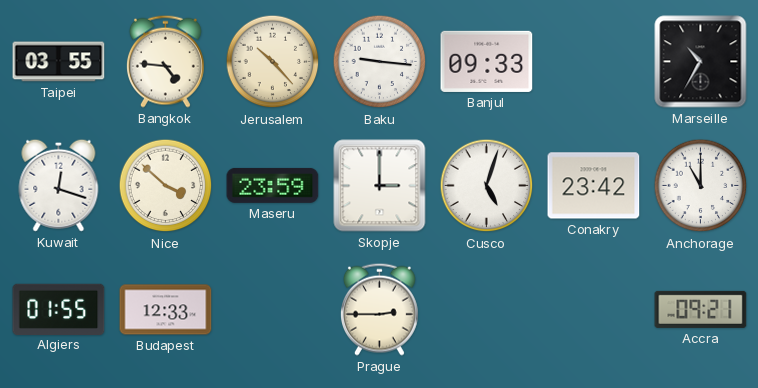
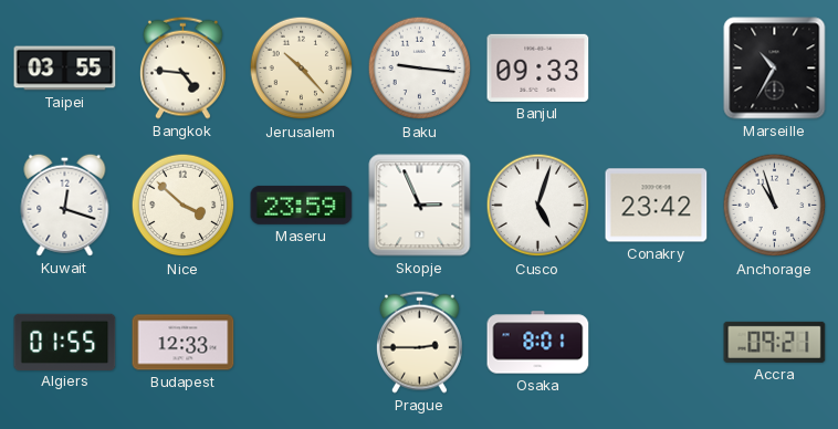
Skopje: 3:00 -> 2:56 (420, 206)
Anchorage: 11:00 -> 10:57 (775, 206)
Osaka: none -> 8:01 (538, 343)
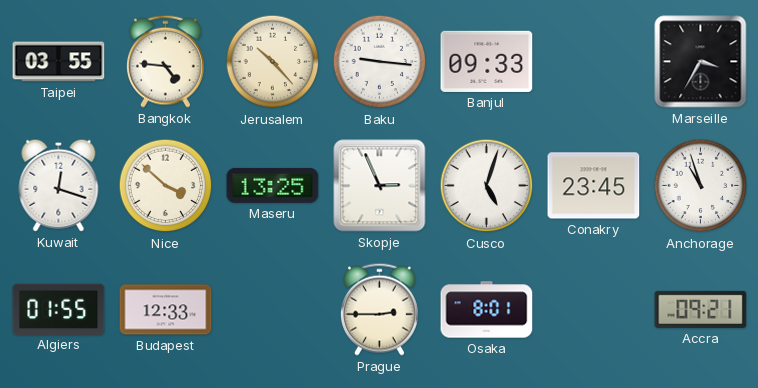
Marseille: 10:35 -> 3:35 (701, 62)
Maseru: 23:59 -> 13:25 (273, 185)
Conakry: 23:42 -> 23:45 (594, 186)
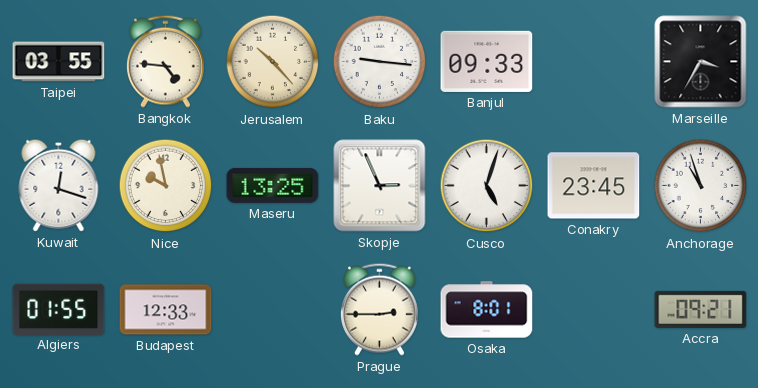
Nice: 3:52 -> 9:58 (166, 186)
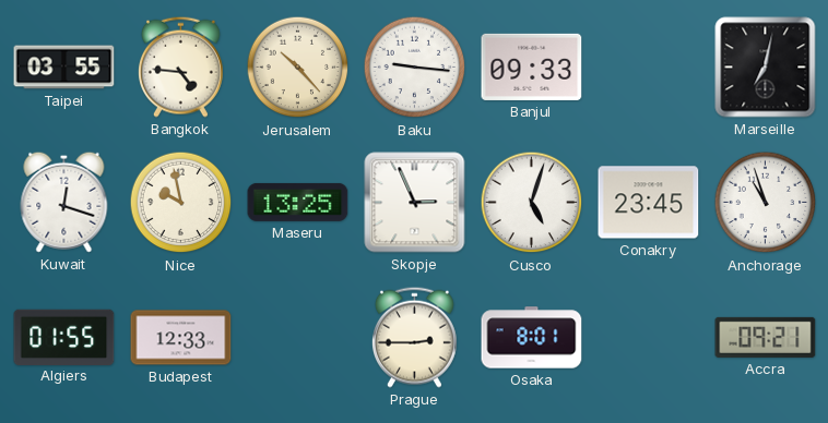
Marseille: 3:35 -> 7:02 (766, 68)
